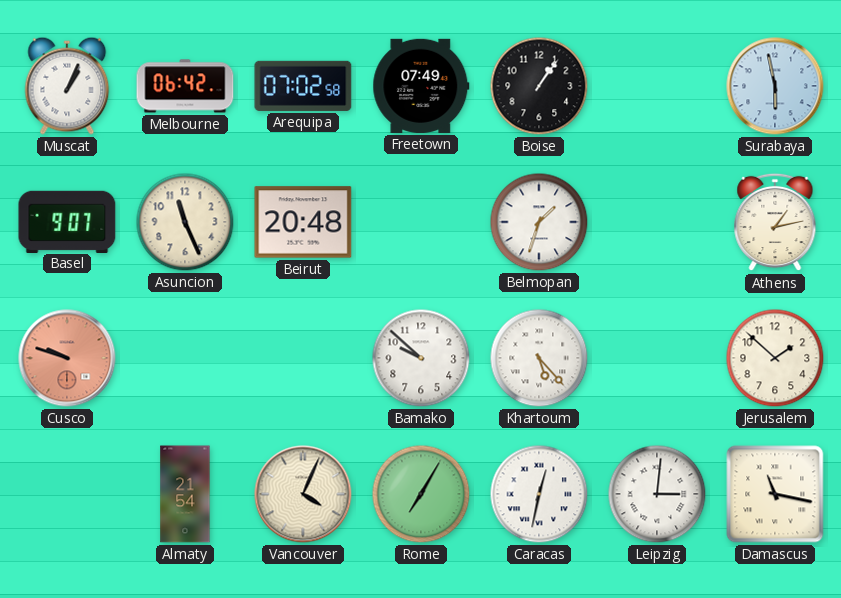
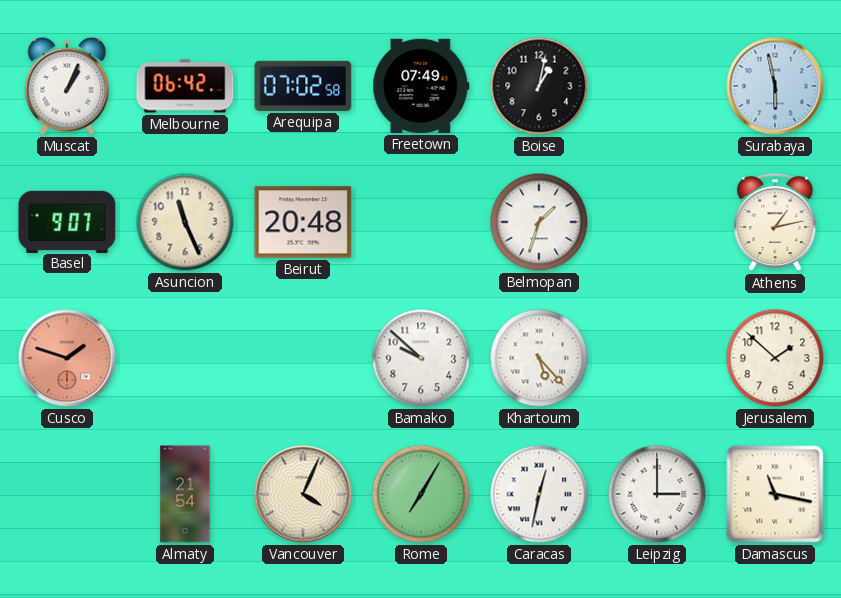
Boise: 1:06 -> 1:02 (539, 86)
Cusco: 9:48 -> 1:48 (67, 358)
Leipzig: 3:01 -> 3:00 (657, 494)
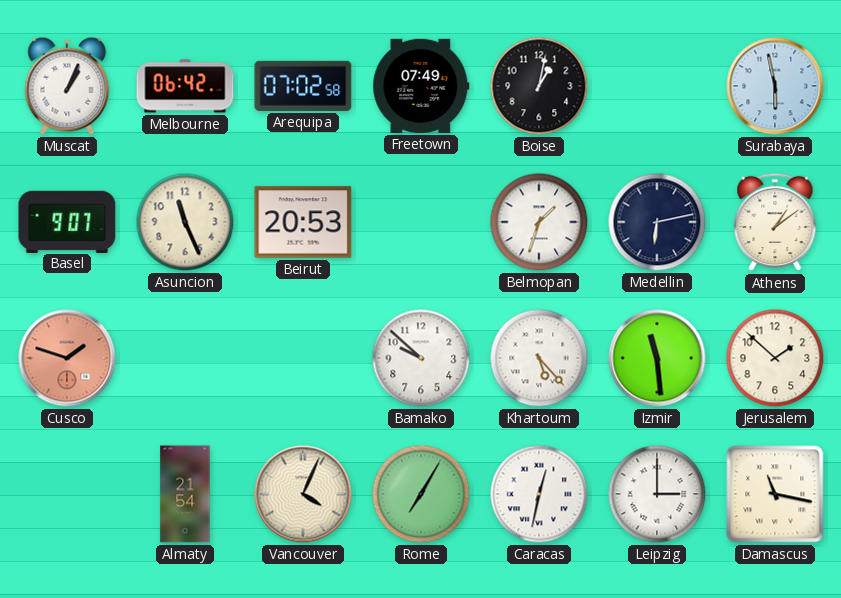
Beirut: 20:48 -> 20:53 (303, 222)
Medellin: none -> 6:13 (657, 222)
Athens: 1:13 -> 1:09 (775, 222)
Izmir: none -> 11:29 (657, 358)
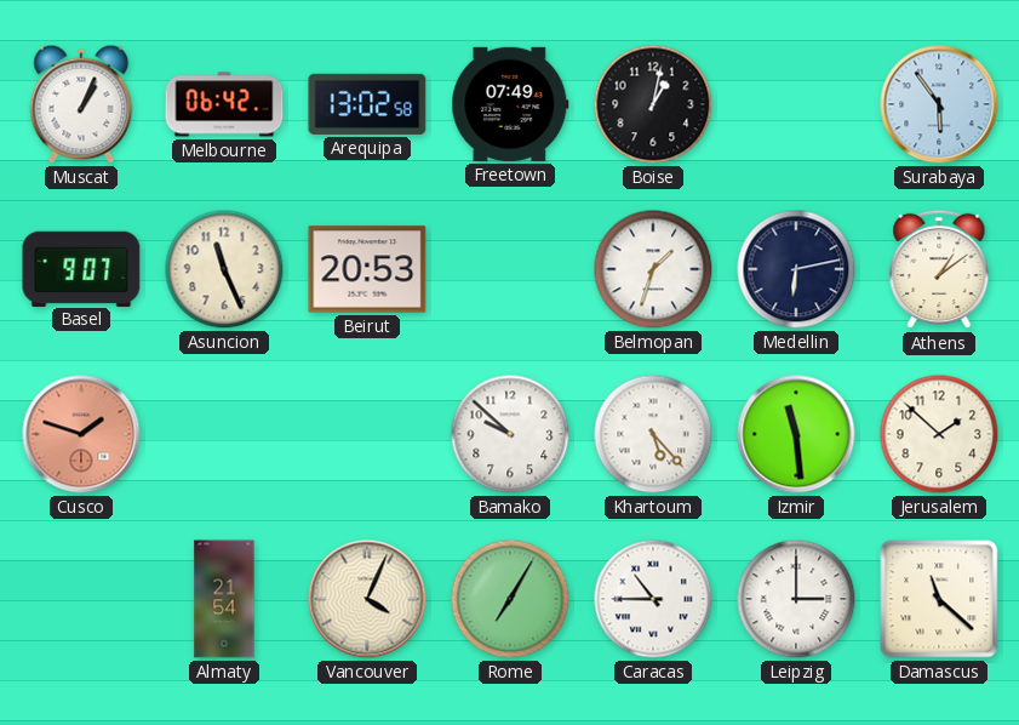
Arequipa: 07:02 -> 13:02 (367, 104)
Surabaya: 5:58 -> 5:54 (939, 104)
Caracas: 12:32 -> 10:45 (653, 599)
Damascus: 11:17 -> 11:22 (939, 599)
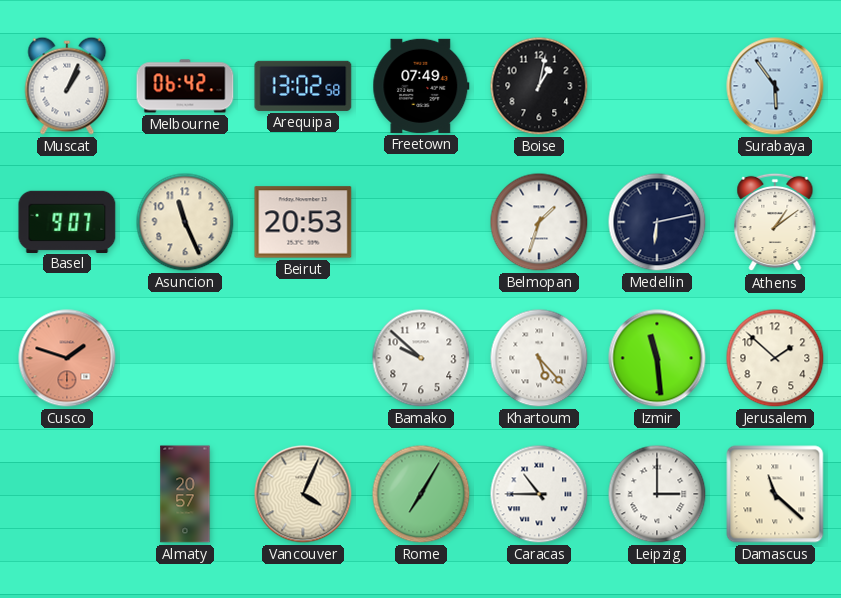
Almaty: 21:54 -> 20:57 (185, 494)
